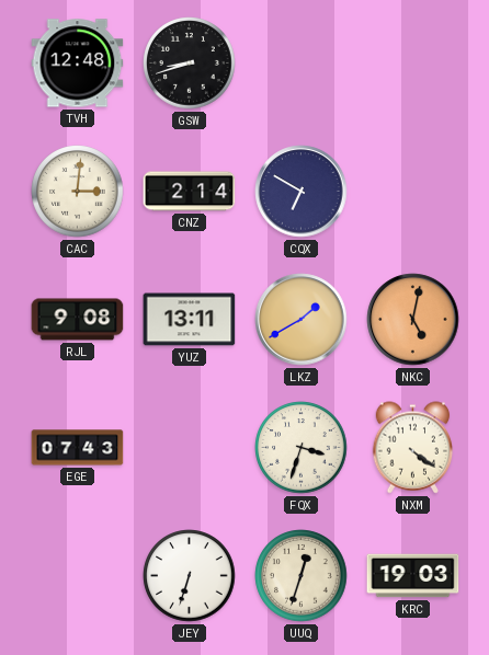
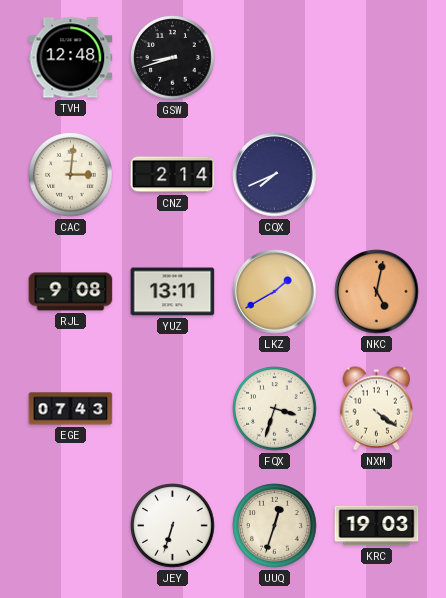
CQX: 6:50 -> 7:41 (275, 175)
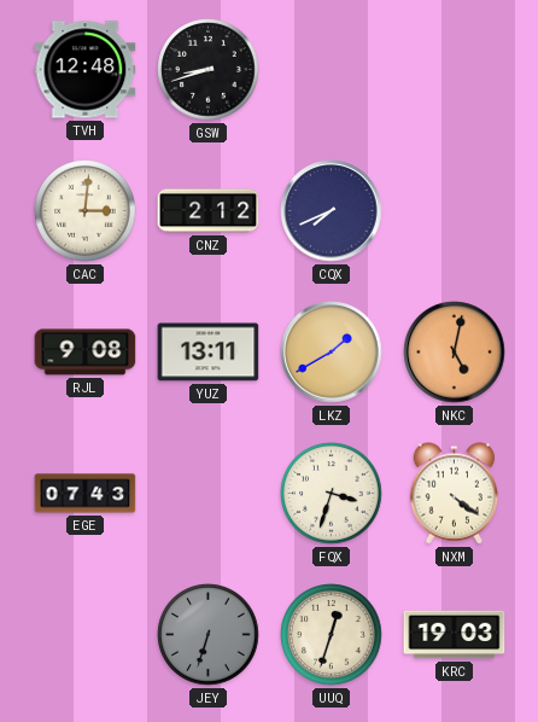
CNZ: 2:14 -> 2:12 (209, 211)
JEY dial: white -> grey (209, 635)
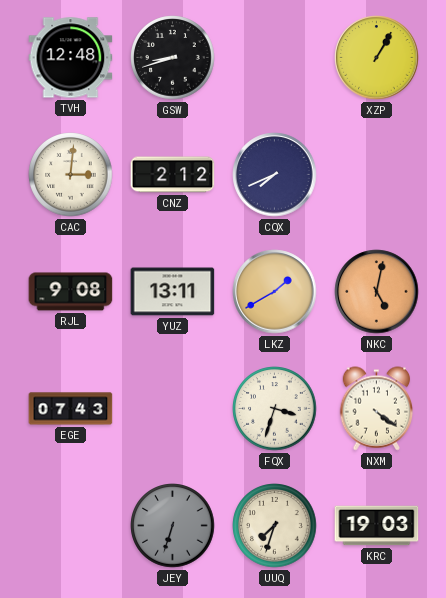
XZP: none -> 1:05 (377, 58)
UUQ: 12:33 -> 7:33 (275, 526)
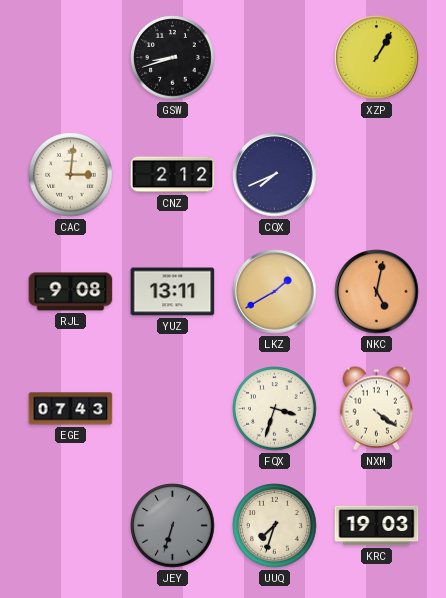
TVH: 12:48 -> none (71, 58)
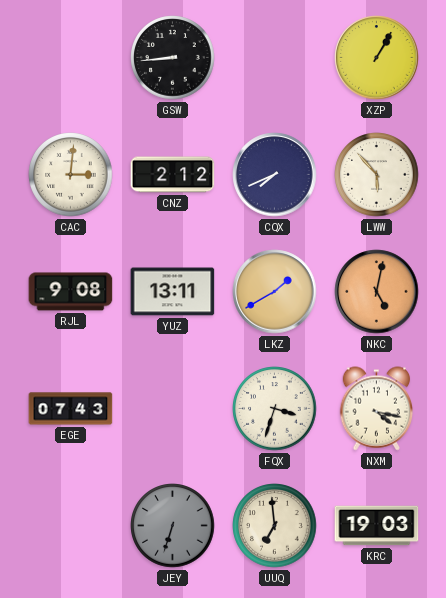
GSW: 8:42 -> 8:44 (173, 58)
LWW: none -> 5:53 (377, 175)
NXM: 4:21 -> 4:17 (377, 409)
UUQ: 7:33 -> 6:59 (275, 526)
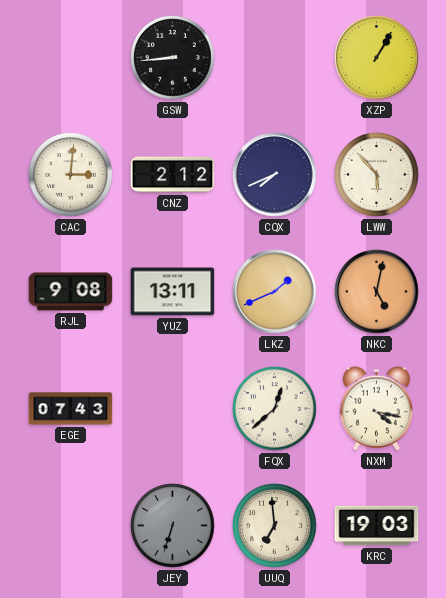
LKZ: 1:40 -> 1:41 (275, 292)
FQX: 3:33 -> 12:38 (275, 409)
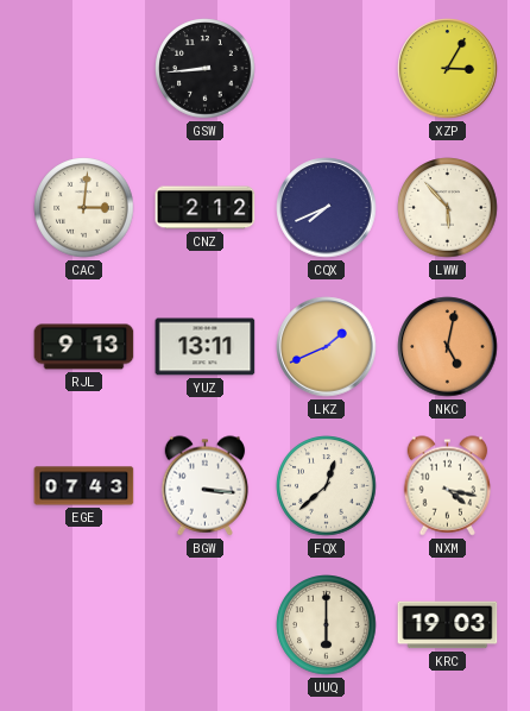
XZP: 1:05 -> 3:05 (448, 69)
RJL: 9:08 -> 9:13 (84, 347)
BGW: none -> 3:16 (206, 486)
JEY: 6:33 -> none (173, 526)
UUQ: 6:59 -> 6:00 (327, 625)
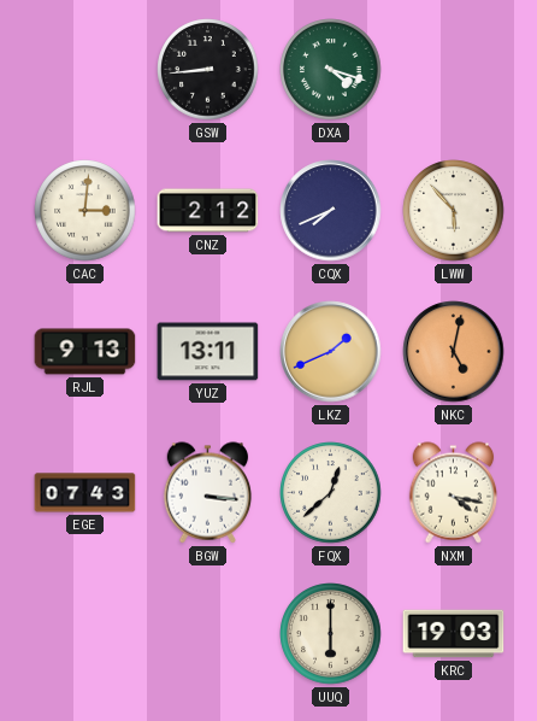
DXA: none -> 4:18 (331, 70)
XZP: 3:05 -> none (448, 69)
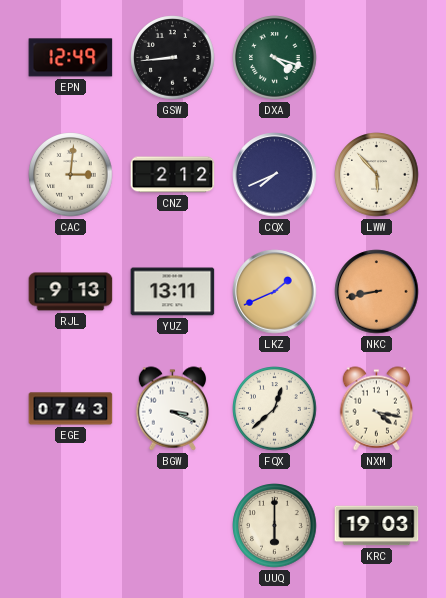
EPN: none -> 12:49 (71, 58)
NKC: 5:02 -> 8:43 (377, 292)
BGW: 3:16 -> 3:19 (173, 409)
